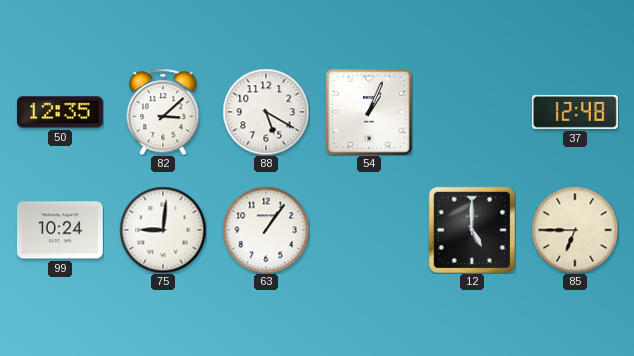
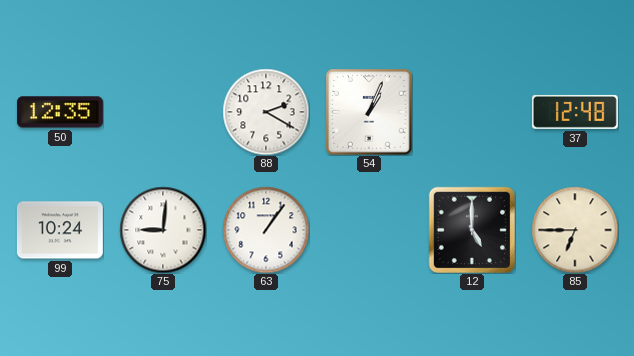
82: 3:08 -> none (163, 112)
88: 5:20 -> 2:20 (266, 112)
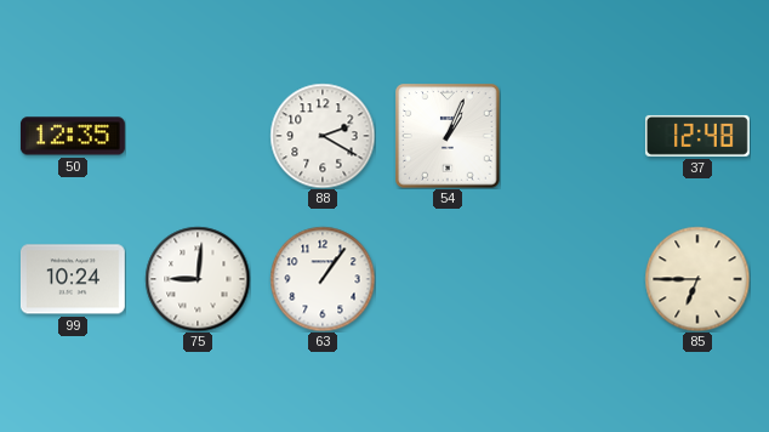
12: 5:00 -> none (471, 229)
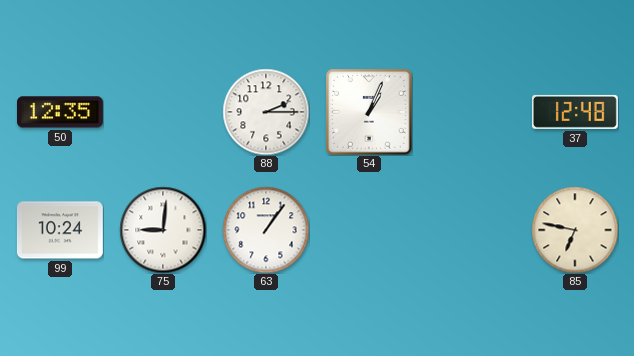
88: 2:20 -> 2:15 (266, 112)
85: 6:45 -> 6:47 (575, 230)
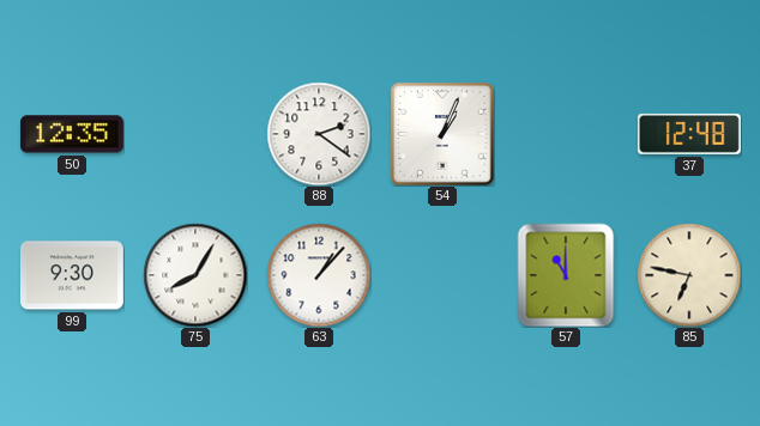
88: 2:15 -> 2:21 (319, 134)
99: 10:24 -> 9:30 (72, 275)
75: 9:01 -> 8:05 (195, 275)
63: 1:06 -> 1:07 (319, 275)
57: none -> 11:00 (566, 275)
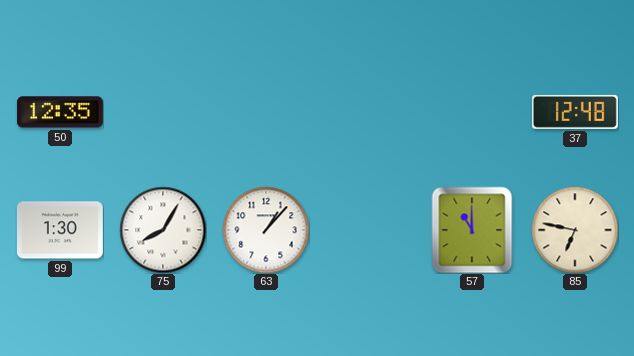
88: 2:21 -> none (319, 134)
54: 1:04 -> none (442, 134)
99: 9:30 -> 1:30 (60, 230)
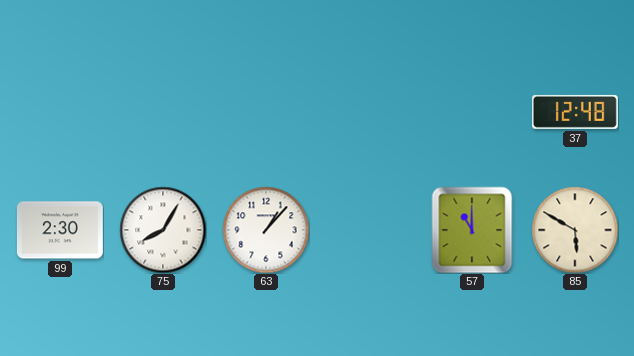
50: 12:35 -> none (60, 112)
99: 1:30 -> 2:30 (60, 230)
85: 6:47 -> 5:50 (575, 230)
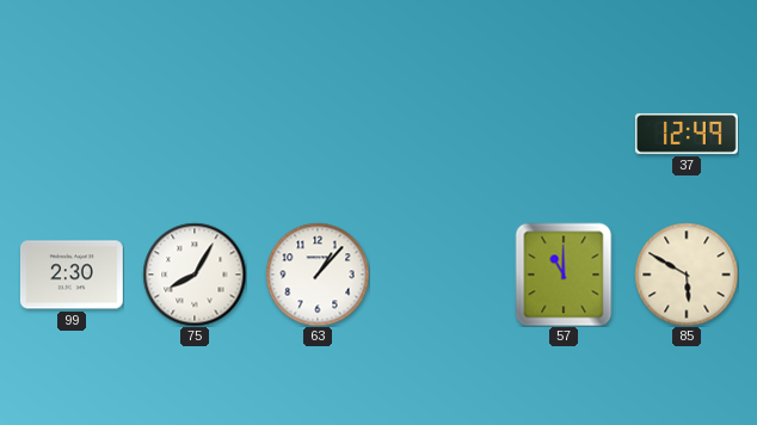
37: 12:48 -> 12:49 (687, 134)
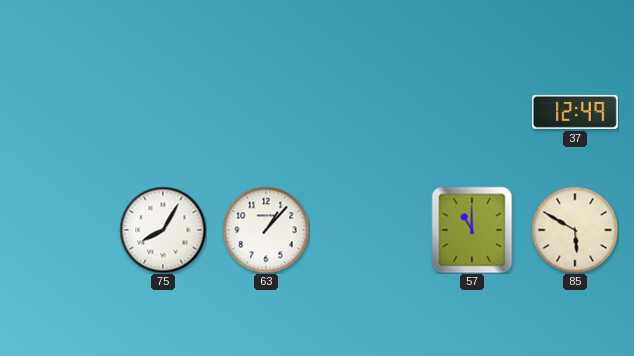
99: 2:30 -> none (72, 275)
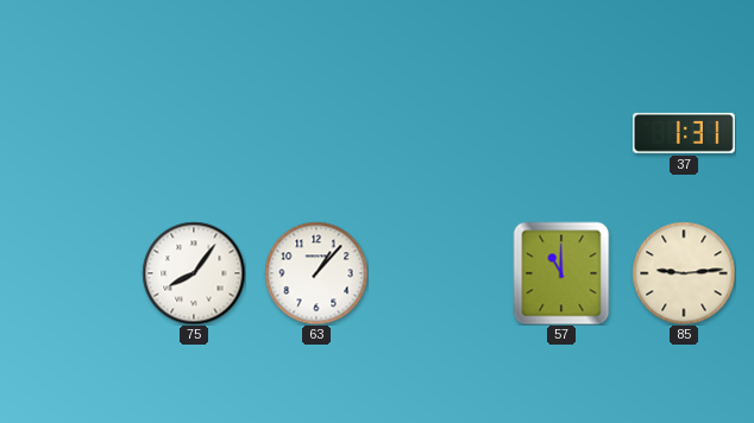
37: 12:49 -> 1:31 (684, 133)
75: 8:05 -> 8:06 (194, 273)
85: 5:50 -> 9:14 (684, 273)
